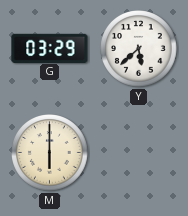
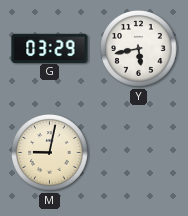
Y: 5:38 -> 5:43 (139, 49)
M: 6:00 -> 9:02 (50, 153)
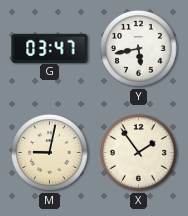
G: 03:29 -> 03:47 (50, 48)
X: none -> 1:54 (139, 153)
